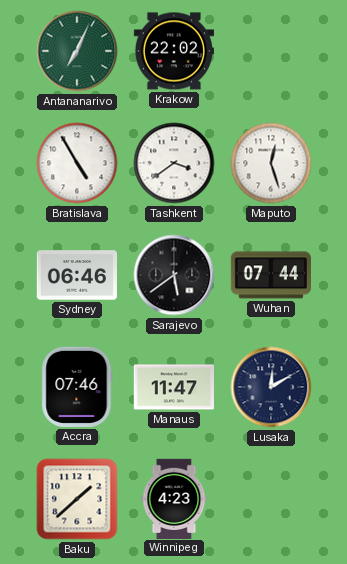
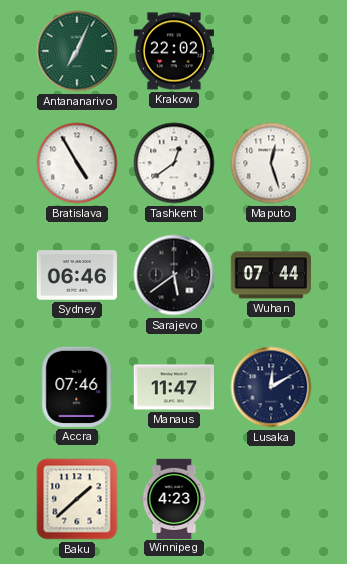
Tashkent: 3:39 -> 12:39 (174, 163)
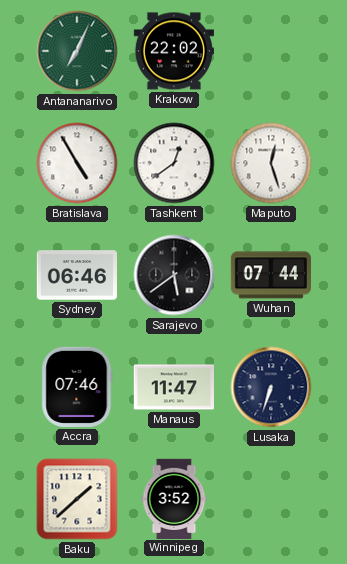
Lusaka: 12:10 -> 6:33 (271, 387)
Winnipeg: 4:23 -> 3:52 (174, 498)
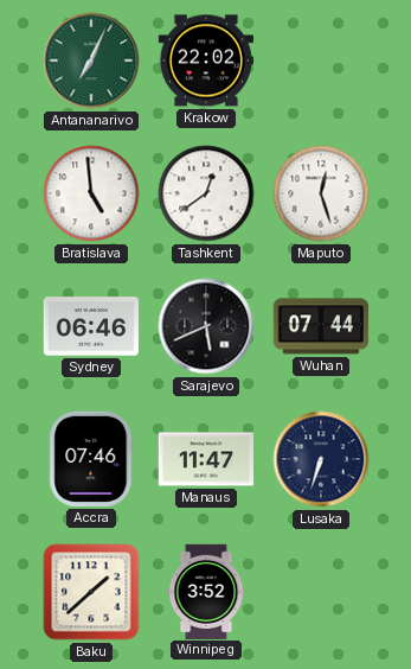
Bratislava: 4:55 -> 4:59 (91, 193)
Sarajevo: 5:39 -> 5:41 (206, 326)
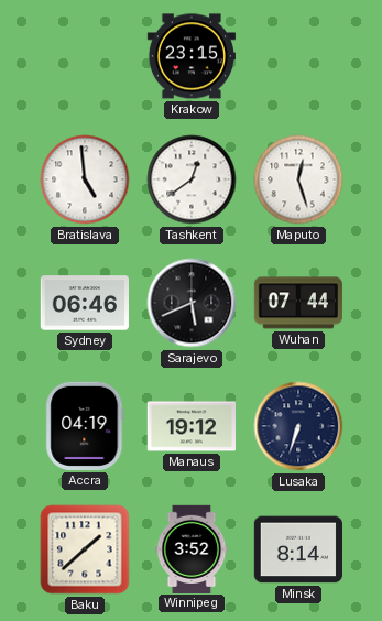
Antananarivo: 7:04 -> none (91, 60)
Krakow: 22:02 -> 23:15 (190, 56)
Accra: 07:46 -> 04:19 (85, 426)
Manaus: 11:47 -> 19:12 (190, 426)
Minsk: none -> 8:14 (297, 549)
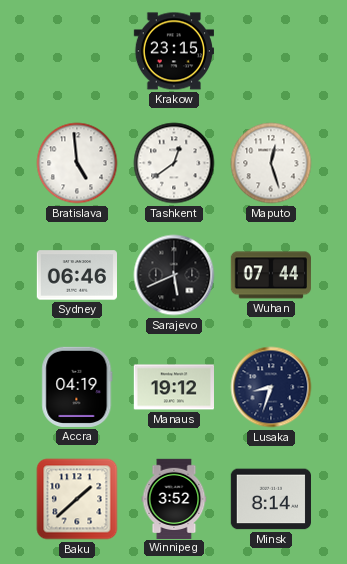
Lusaka: 6:33 -> 8:33 (271, 387)
